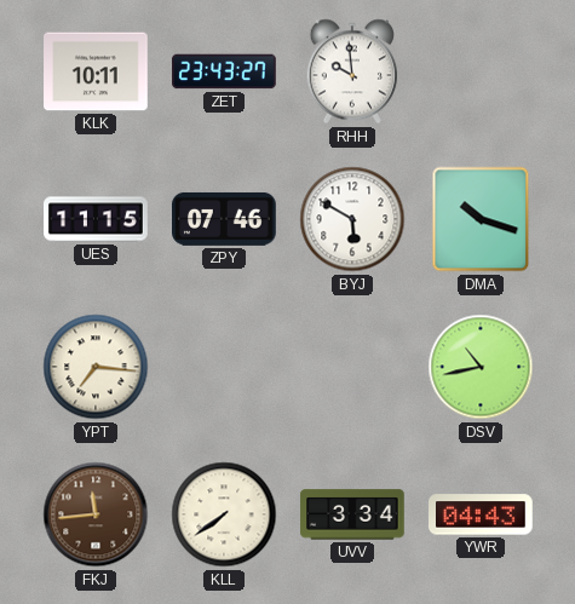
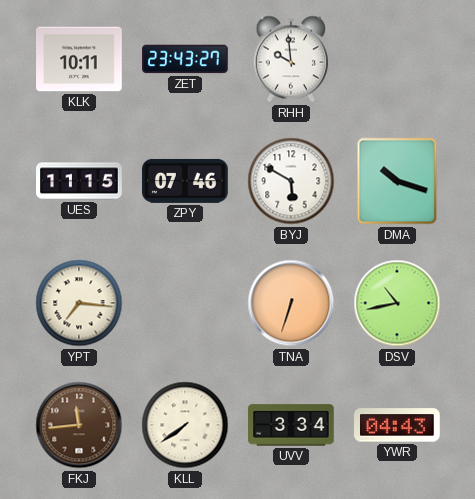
TNA: none -> 6:33 (291, 303)
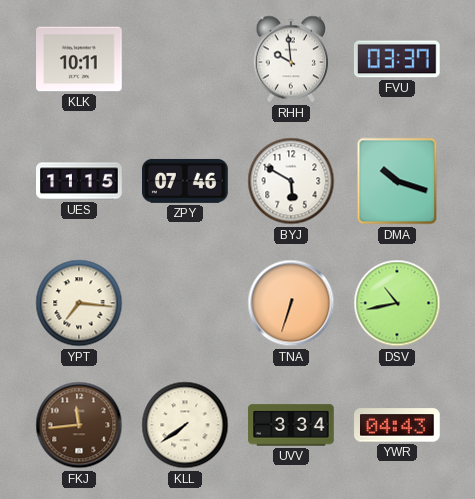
ZET: 23:43 -> none (185, 59)
FVU: none -> 03:37 (397, 59)
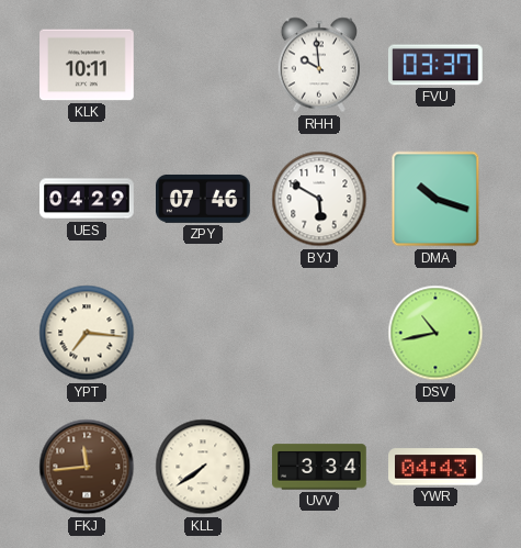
UES: 11:15 -> 04:29 (87, 199)
TNA: 6:33 -> none (291, 303)
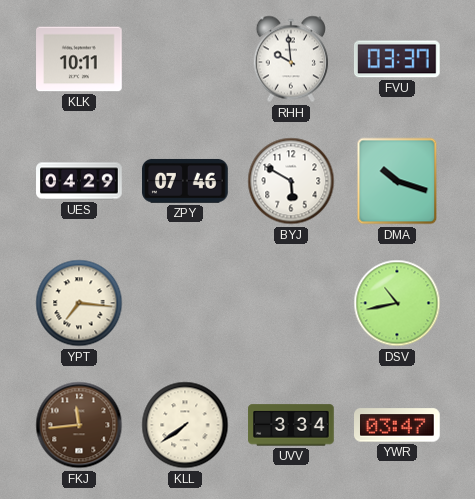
YWR: 04:43 -> 03:47 (398, 425)
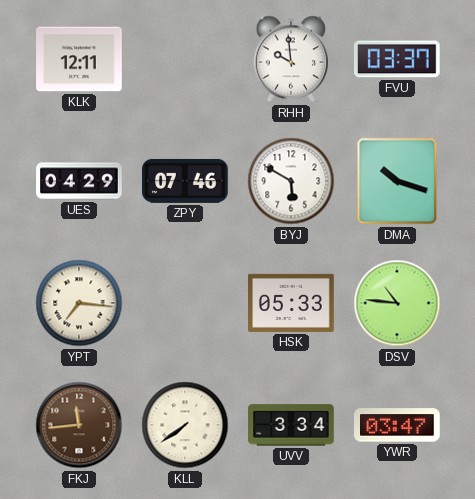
KLK: 10:11 -> 12:11 (79, 59)
HSK: none -> 05:33 (291, 303)
DSV: 10:43 -> 10:46 (397, 303)
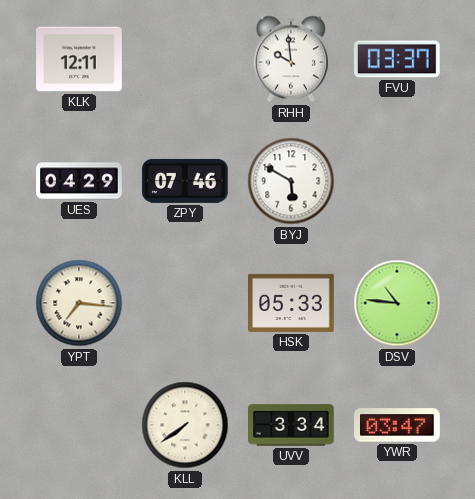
DMA: 10:18 -> none (397, 181)
FKJ: 11:44 -> none (79, 425)
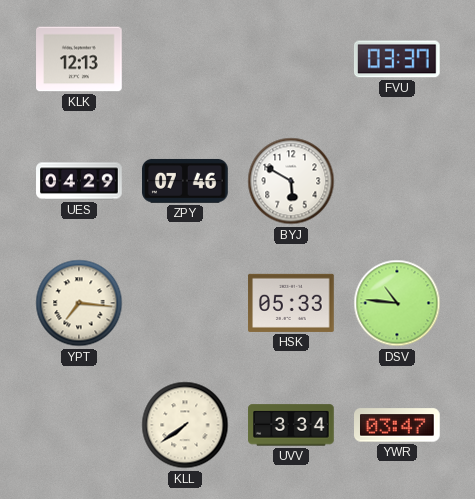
KLK: 12:11 -> 12:13 (79, 59)
RHH: 9:59 -> none (290, 59)
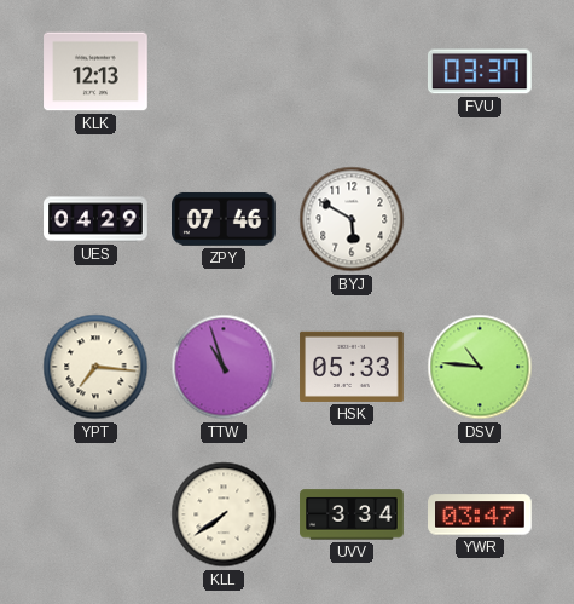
TTW: none -> 10:57 (224, 367)
